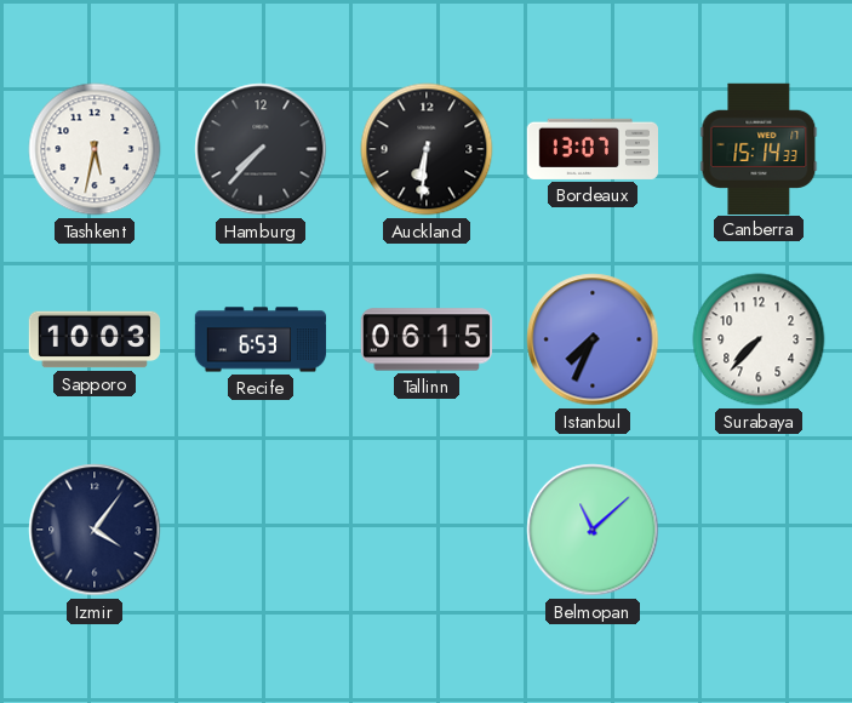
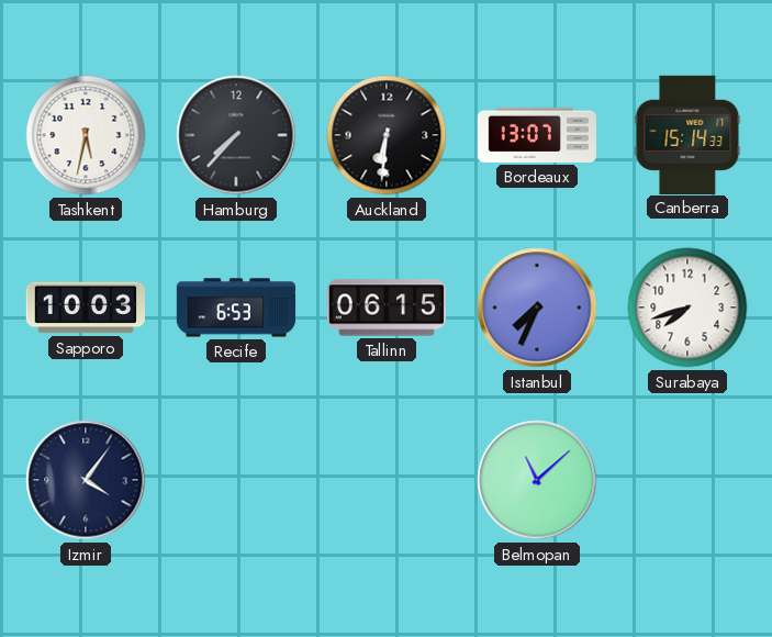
Surabaya: 7:37 -> 7:42 (687, 308)
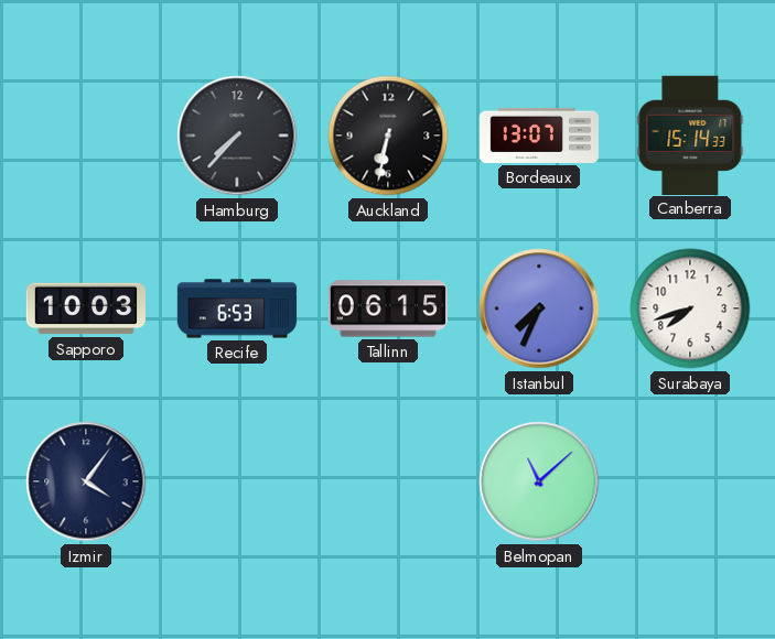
Tashkent: 5:32 -> none (86, 135)
Auckland: 6:31 -> 6:32 (388, 136)
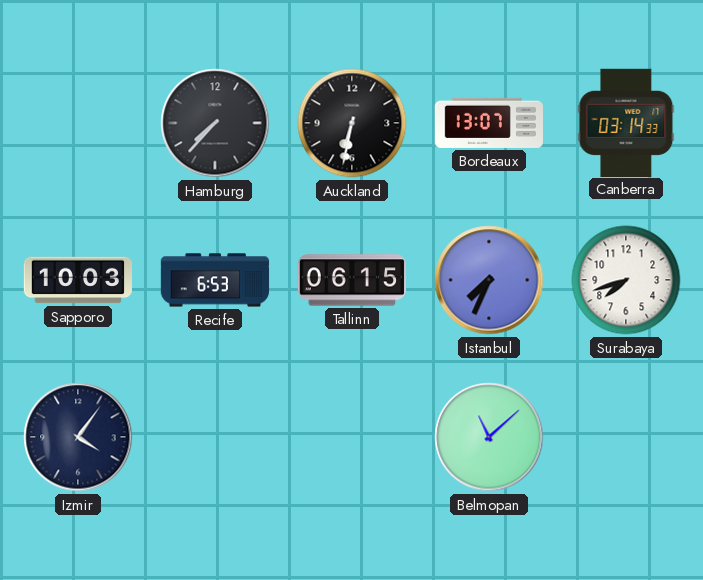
Canberra: 15:14 -> 03:14 (626, 122)
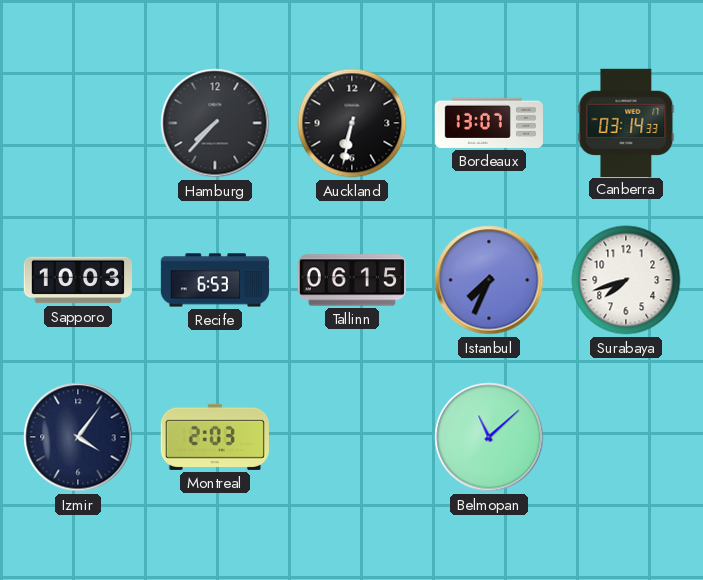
Montreal: none -> 2:03 (215, 437)
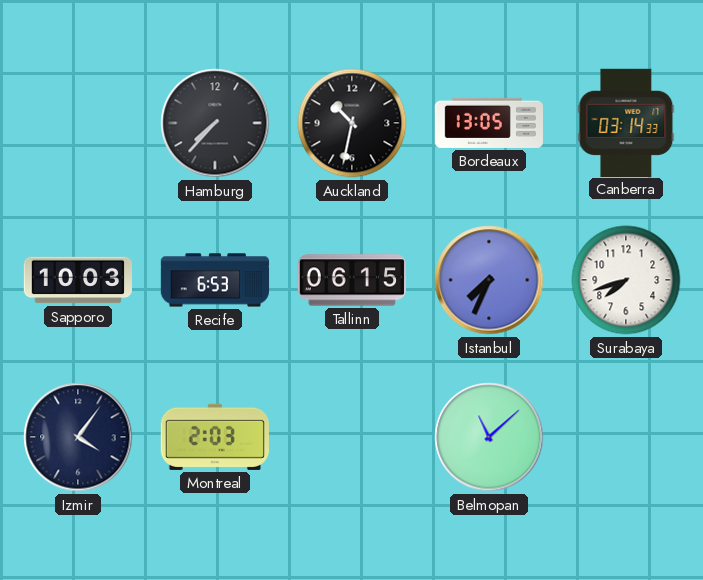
Auckland: 6:32 -> 10:32 (352, 123)
Bordeaux: 13:07 -> 13:05 (488, 123)
